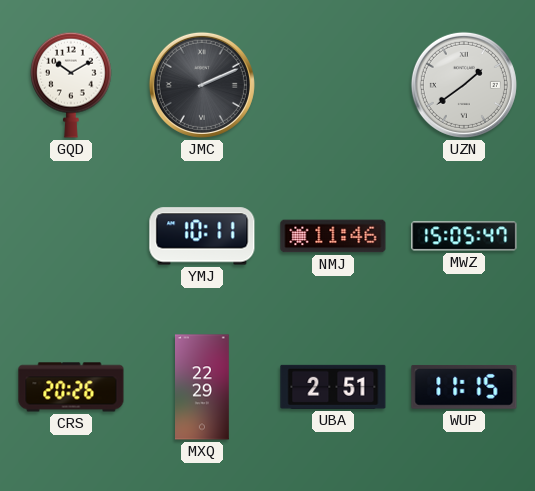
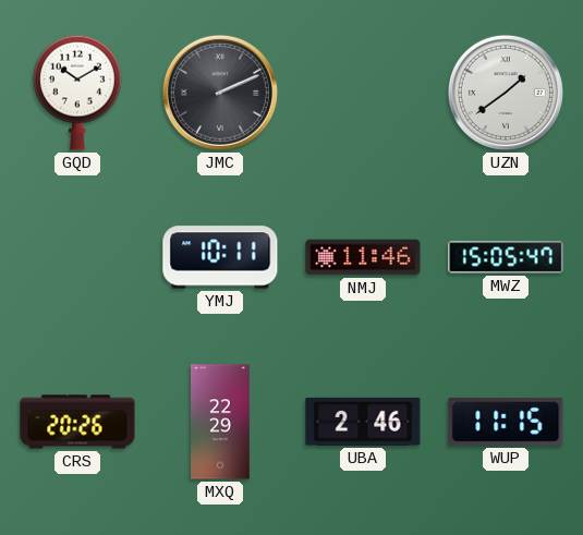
UBA: 2:51 -> 2:46 (363, 422)
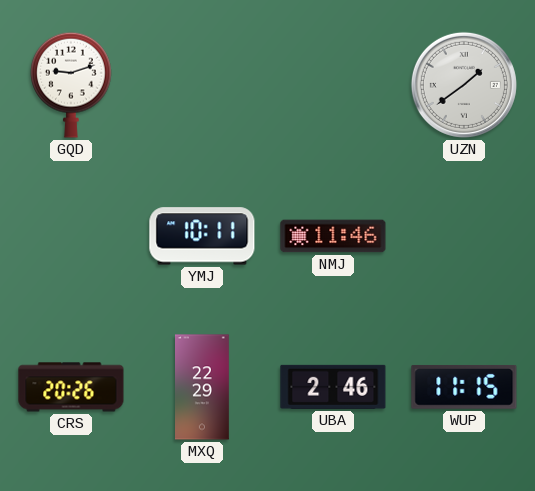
GQD: 10:10 -> 9:12 (72, 85)
JMC: 2:11 -> none (220, 93)
MWZ: 15:05 -> none (506, 257)
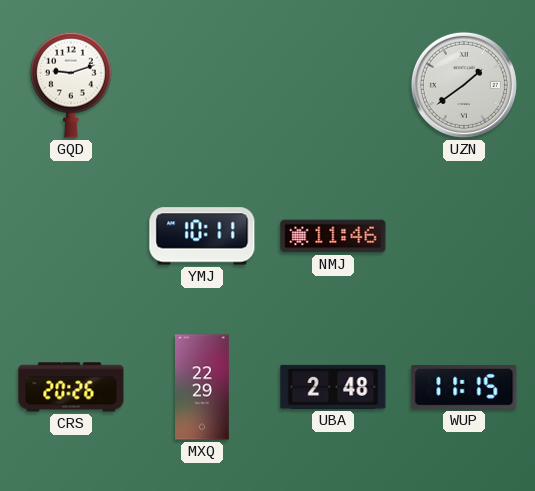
UBA: 2:46 -> 2:48 (333, 387)
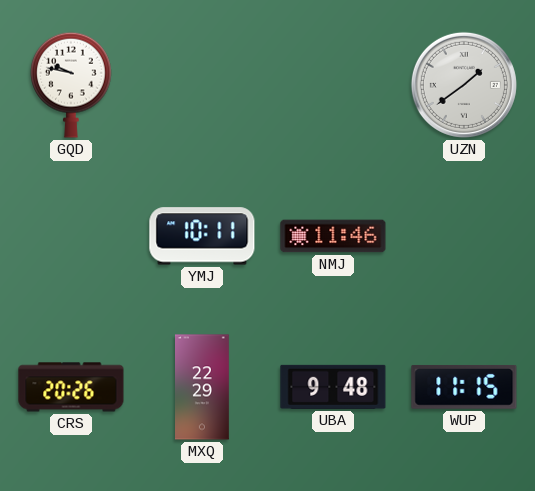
GQD: 9:12 -> 9:47 (72, 85)
UBA: 2:48 -> 9:48 (333, 387)
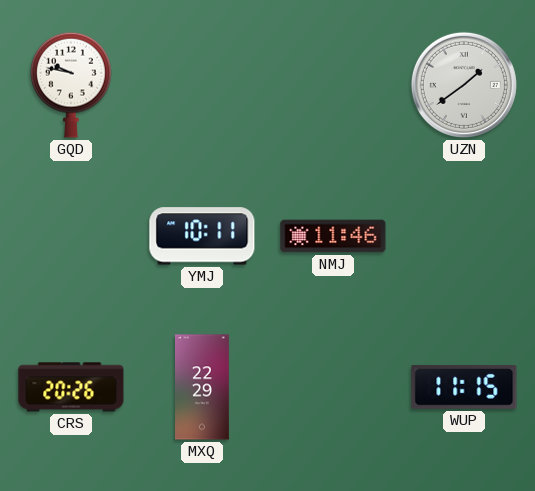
UBA: 9:48 -> none (333, 387)
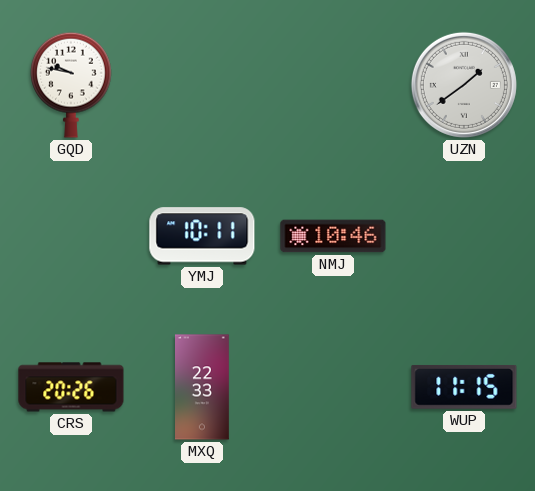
NMJ: 11:46 -> 10:46 (333, 236)
MXQ: 22:29 -> 22:33 (203, 387)
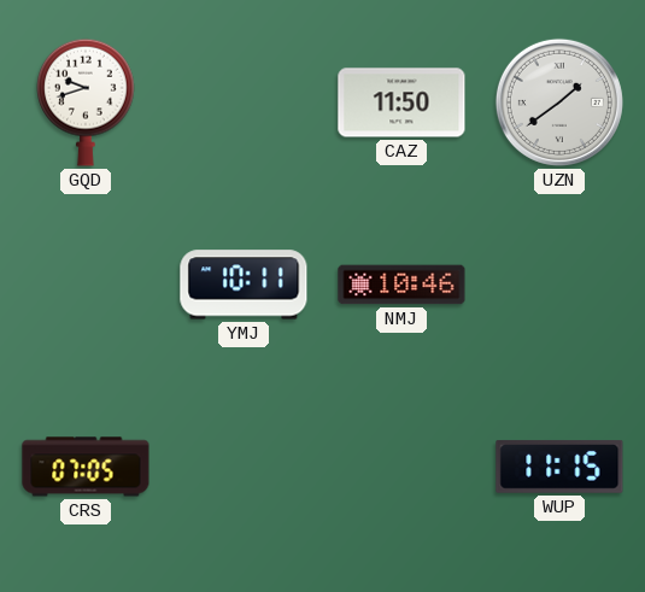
GQD: 9:47 -> 9:42 (87, 102)
CAZ: none -> 11:50 (401, 102)
CRS: 20:26 -> 07:05 (86, 467)
MXQ: 22:33 -> none (203, 387)
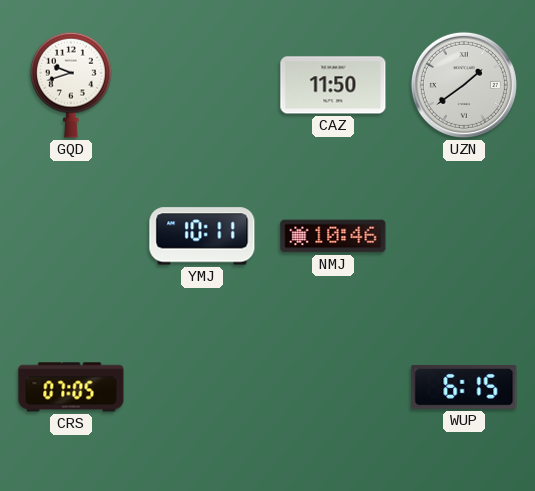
WUP: 11:15 -> 6:15 (464, 387)
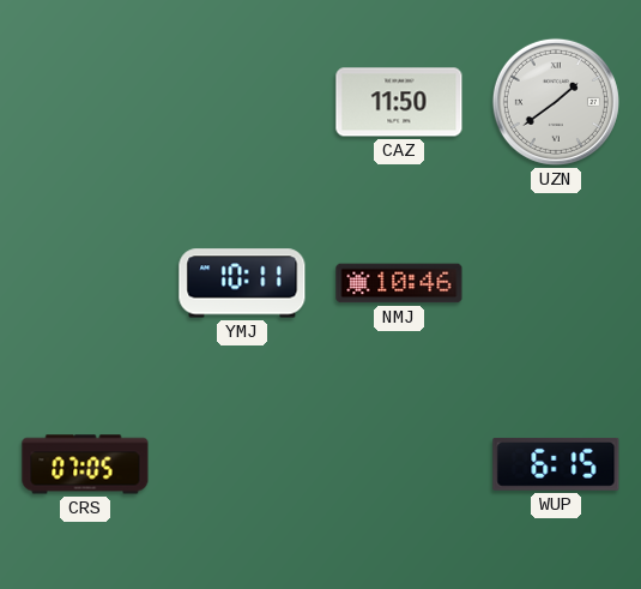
GQD: 9:42 -> none (72, 85)
